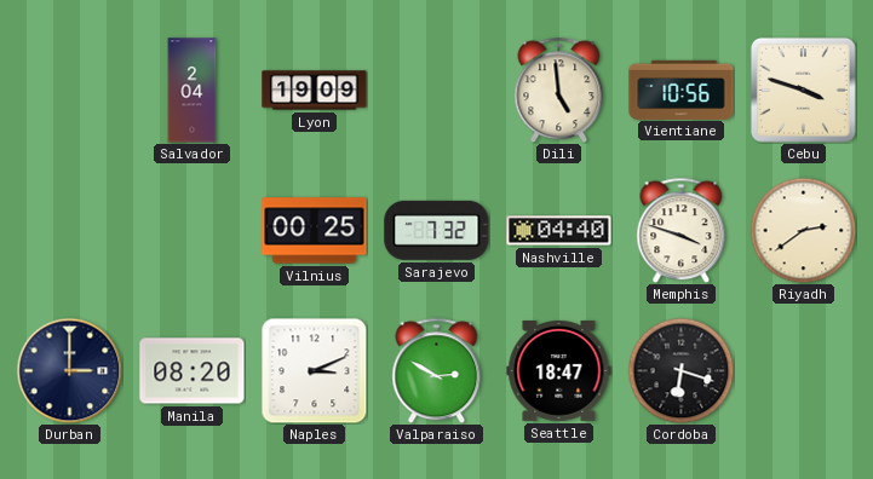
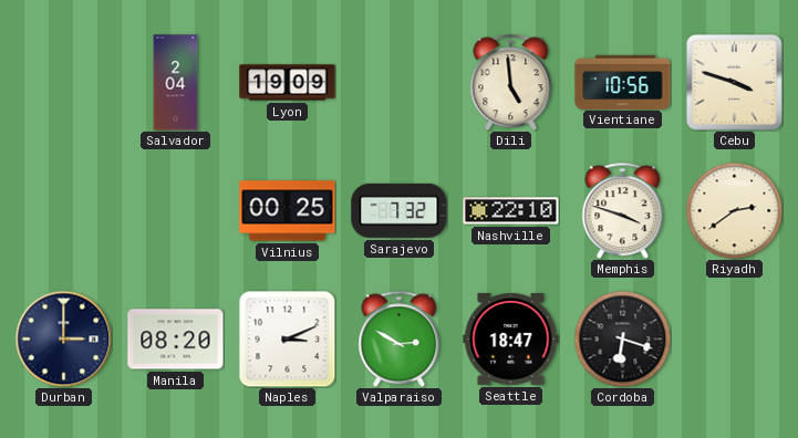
Nashville: 04:40 -> 22:10 (511, 211)
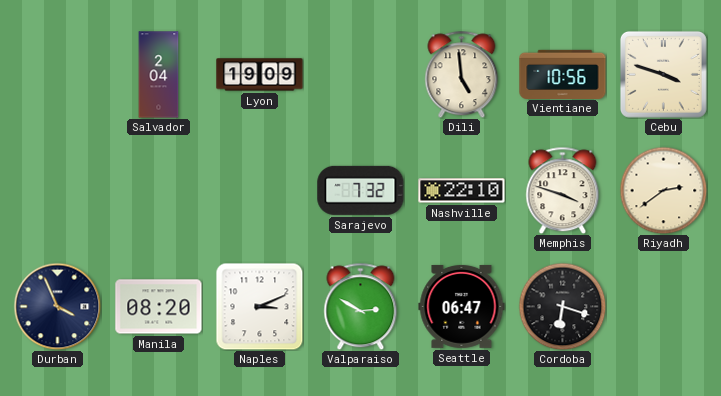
Vilnius: 00:25 -> none (288, 211)
Durban: 3:00 -> 3:56 (57, 306)
Seattle: 18:47 -> 06:47 (462, 306)
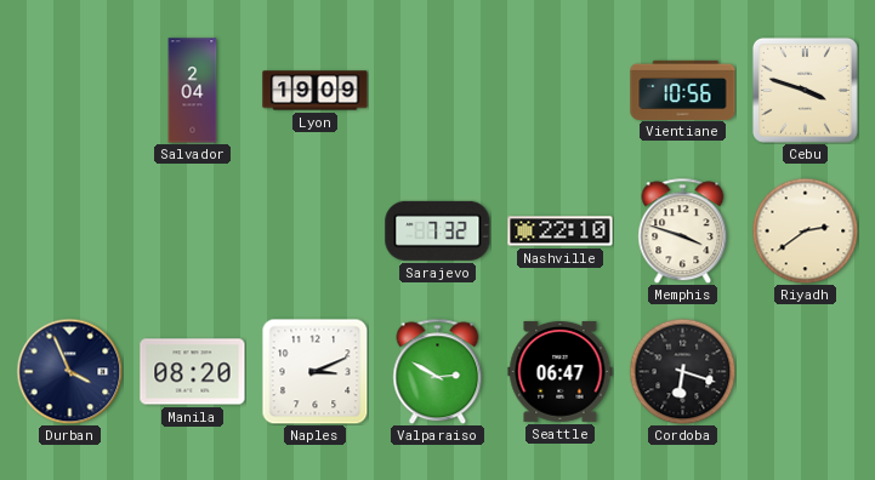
Dili: 4:59 -> none (462, 74)
